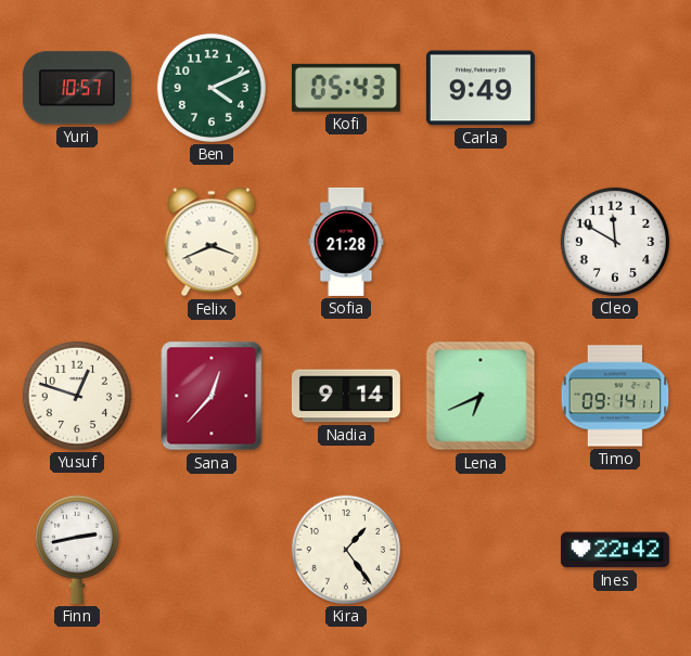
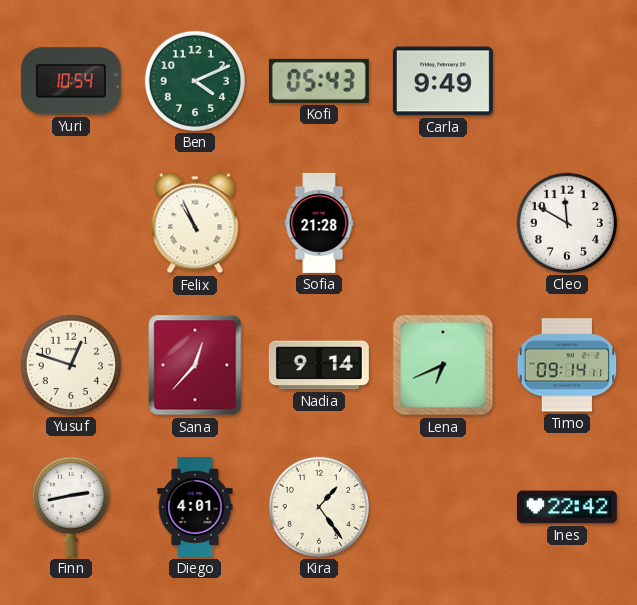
Yuri: 10:57 -> 10:54 (71, 81)
Felix: 3:41 -> 10:56 (195, 223)
Diego: none -> 4:01 (195, 507)
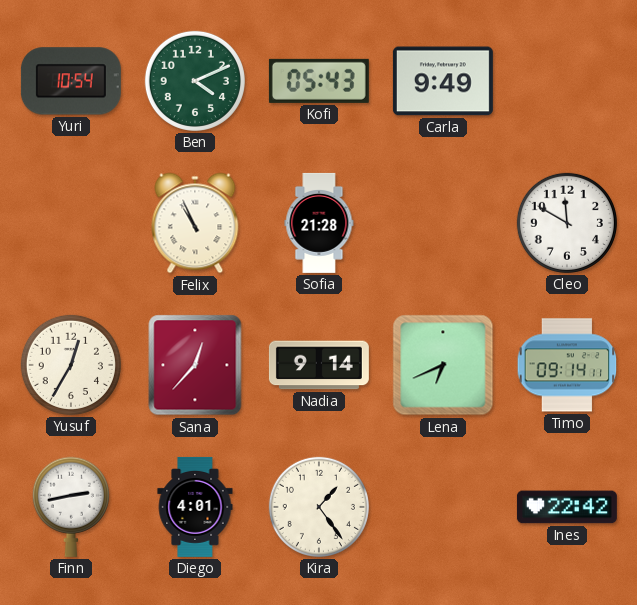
Yusuf: 12:48 -> 12:35 (71, 365)
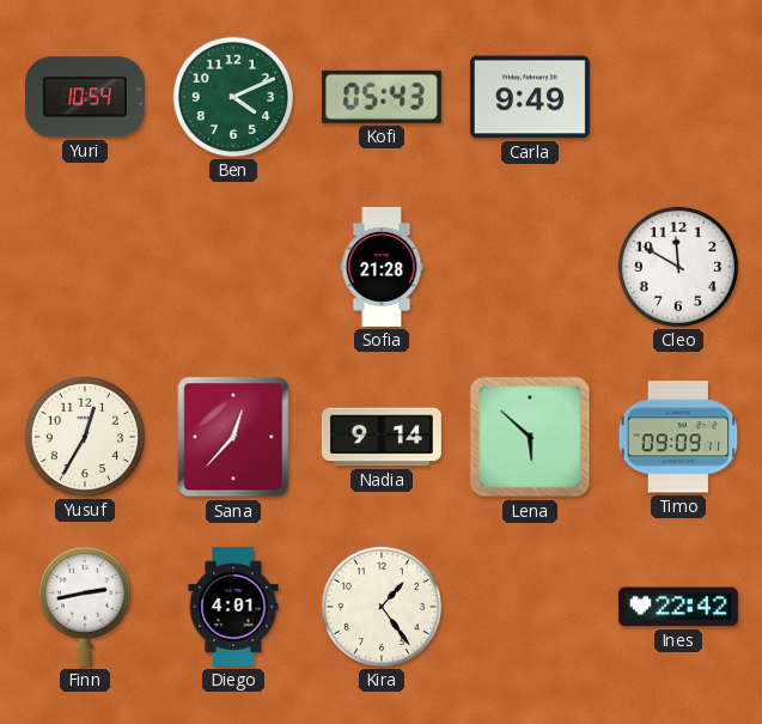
Felix: 10:56 -> none (195, 223)
Lena: 6:41 -> 5:52 (530, 437)
Timo: 09:14 -> 09:09 (678, 437)
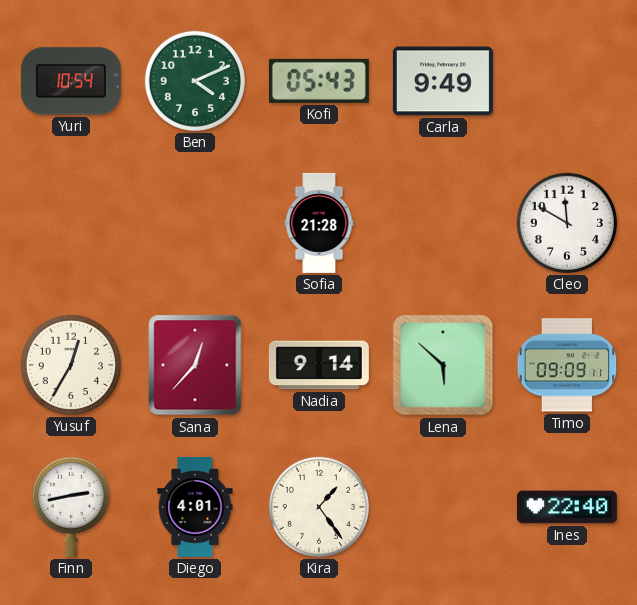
Ines: 22:42 -> 22:40 (567, 507)
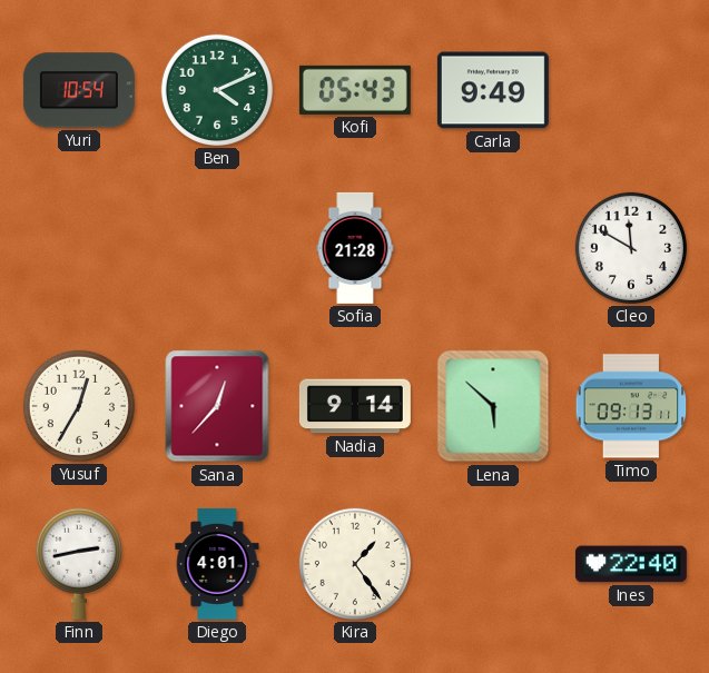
Timo: 09:09 -> 09:13 (631, 406)
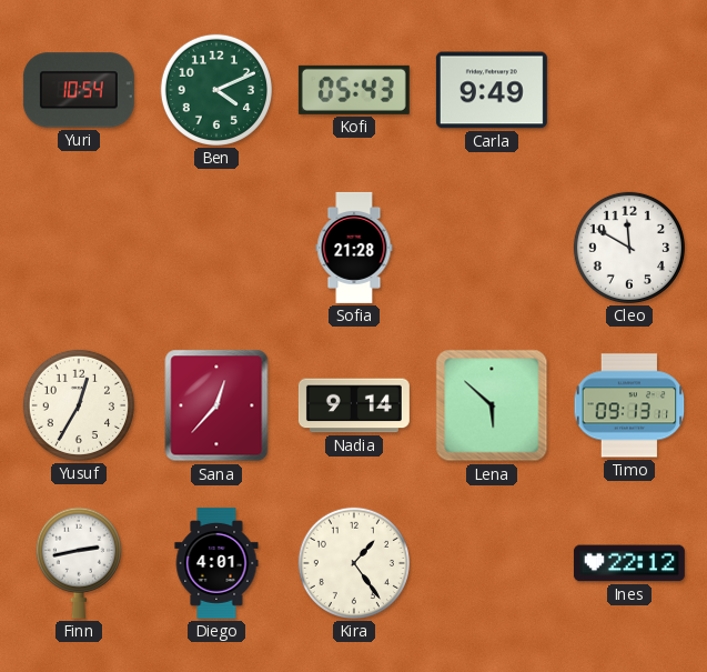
Ines: 22:40 -> 22:12 (629, 563)
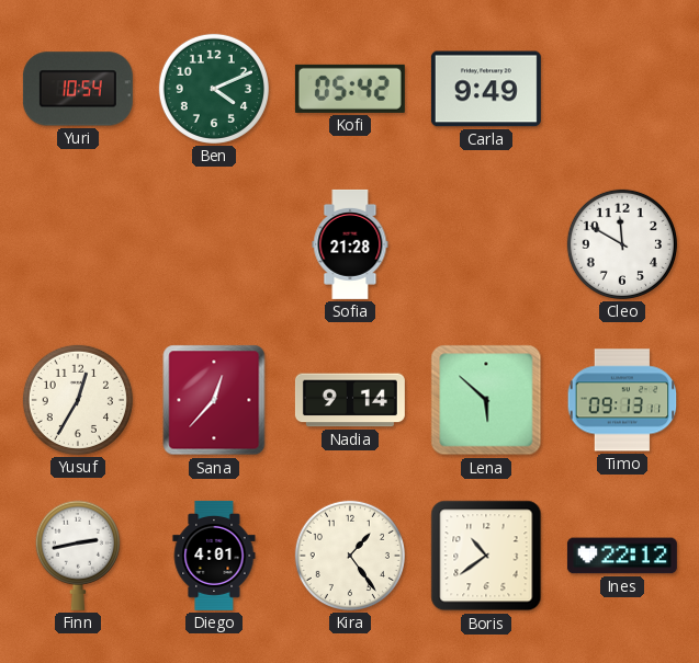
Kofi: 05:43 -> 05:42 (350, 89)
Boris: none -> 10:39 (486, 556)
